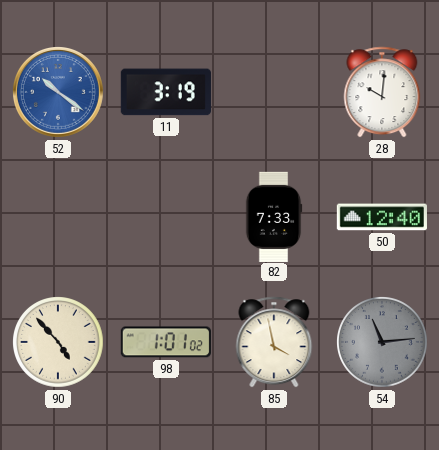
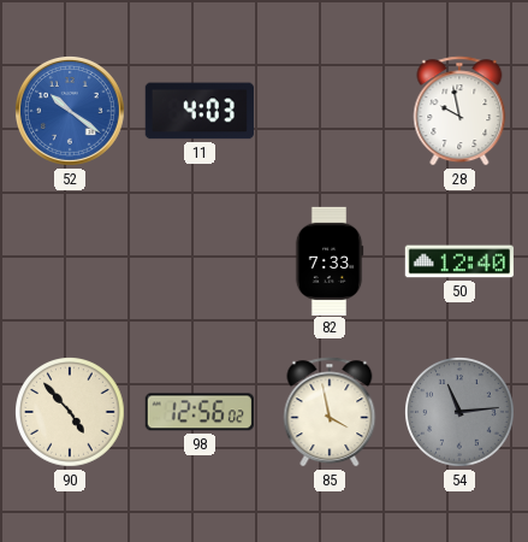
11: 3:19 -> 4:03 (200, 111)
28: 10:01 -> 9:58 (459, 111)
98: 1:01 -> 12:56 (200, 412)
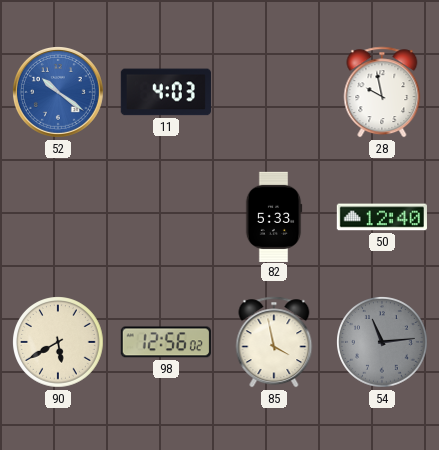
82: 7:33 -> 5:33 (274, 216)
90: 4:53 -> 5:40 (59, 343)
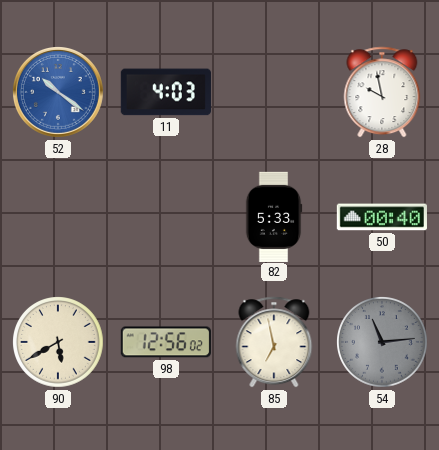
50: 12:40 -> 00:40 (382, 217)
85: 3:58 -> 6:58 (274, 342)
